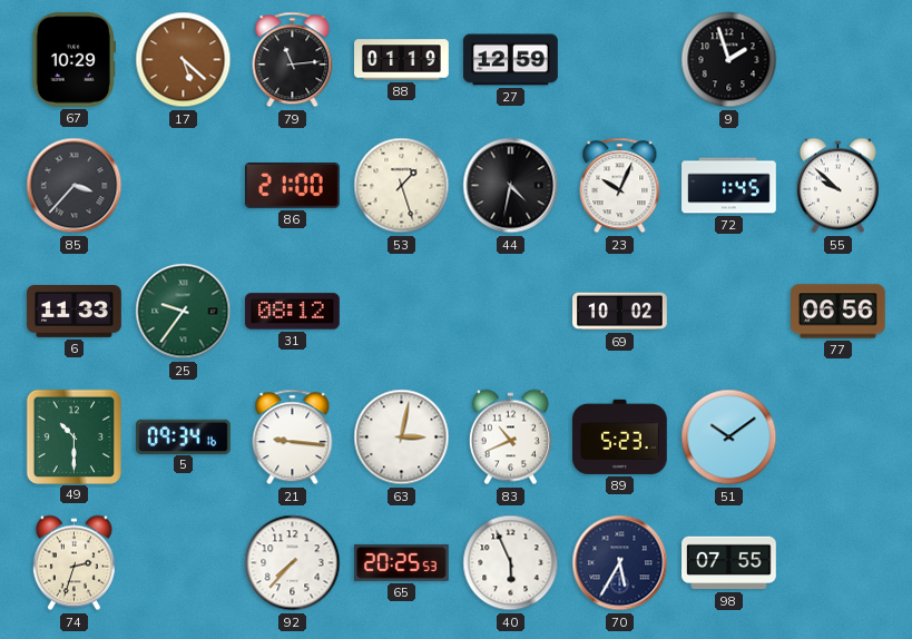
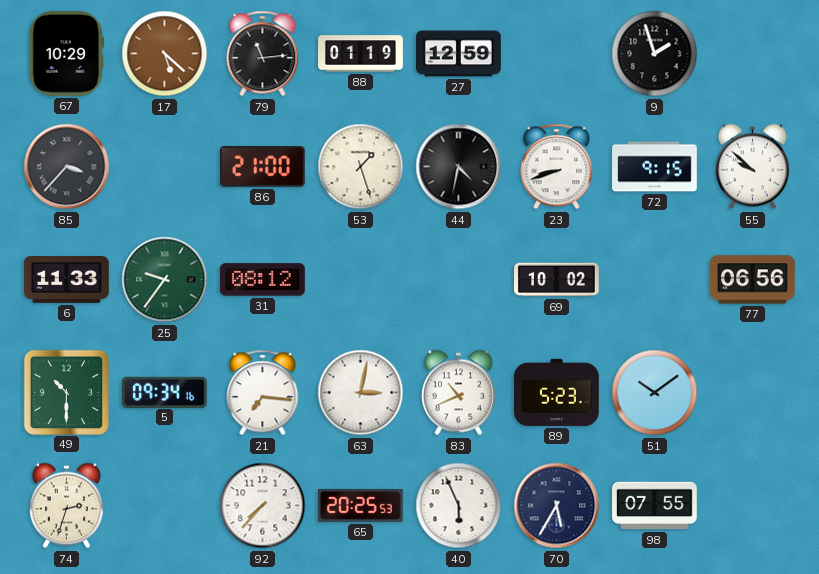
23: 10:04 -> 8:42 (557, 167)
72: 1:45 -> 9:15 (655, 167)
21: 9:16 -> 7:16 (263, 393)
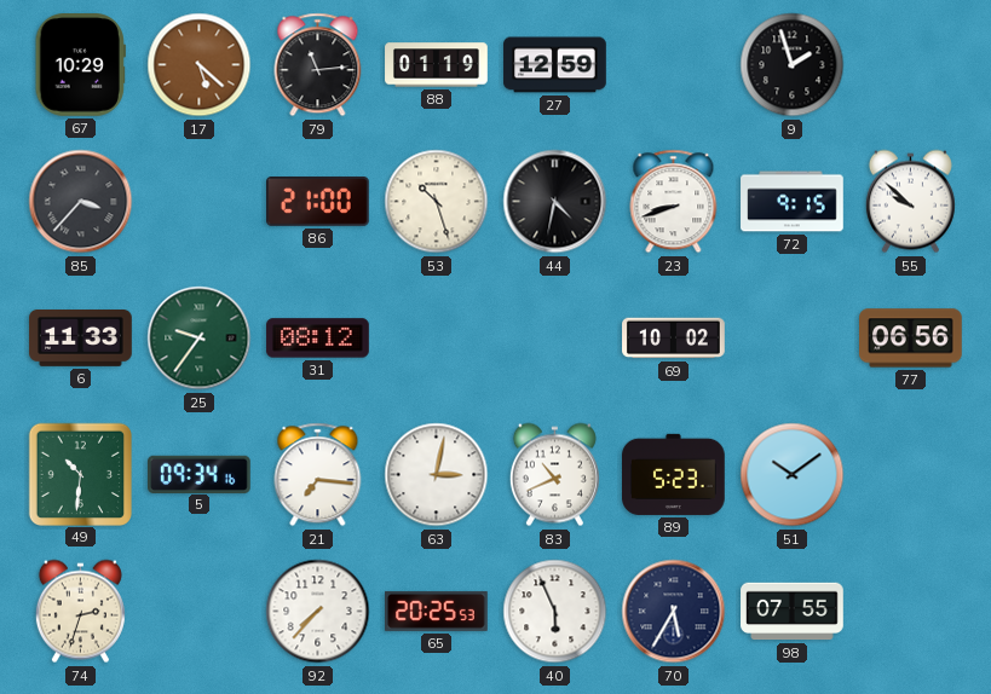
53: 1:27 -> 10:27 (437, 202)
49: 10:30 -> 10:31 (80, 474)
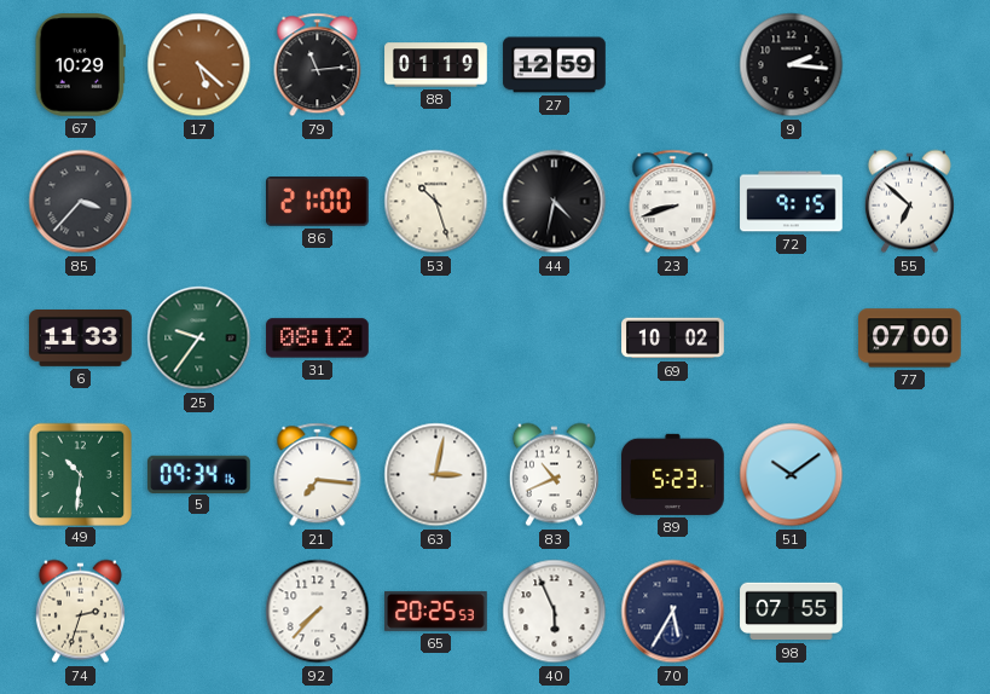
9: 1:57 -> 2:16 (792, 65)
55: 9:52 -> 6:52 (909, 202)
77: 06:56 -> 07:00 (910, 339)
